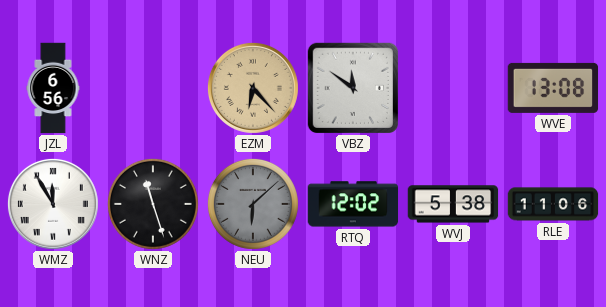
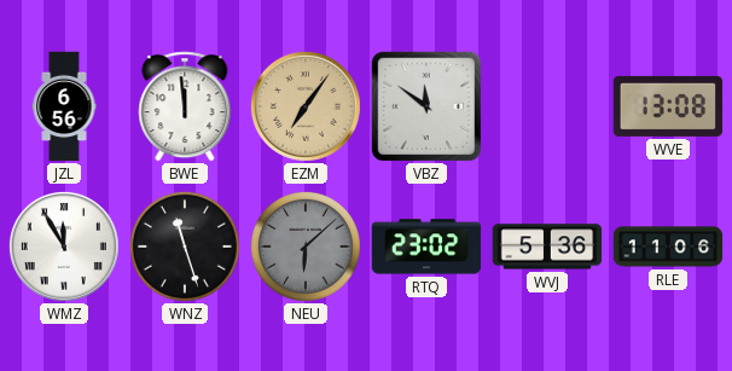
BWE: none -> 11:59 (185, 106)
EZM: 6:23 -> 7:06 (306, 106)
RTQ: 12:02 -> 23:02 (426, 247)
WVJ: 5:38 -> 5:36 (547, 247)
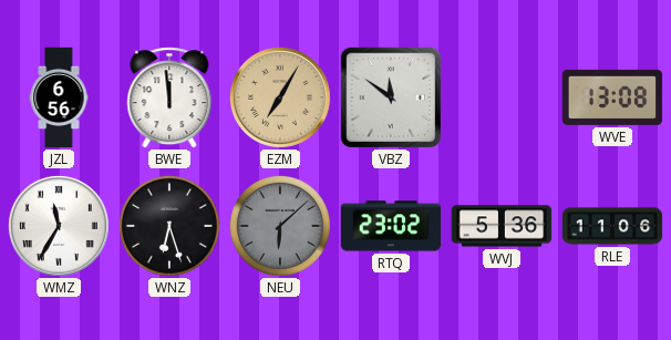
EZM: 7:06 -> 7:05 (280, 97)
WMZ: 11:55 -> 11:35 (59, 226)
WNZ: 11:27 -> 6:27 (169, 226)
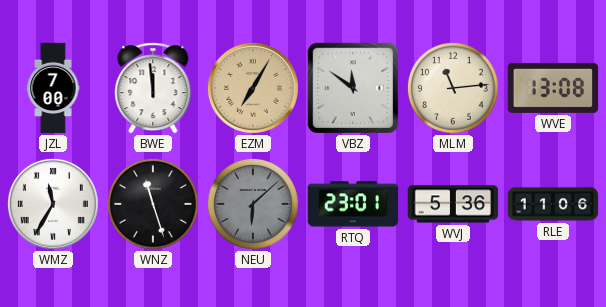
JZL: 6:56 -> 7:00 (53, 88)
MLM: none -> 11:14 (453, 88)
WNZ: 6:27 -> 11:27 (153, 204)
RTQ: 23:02 -> 23:01 (353, 204)
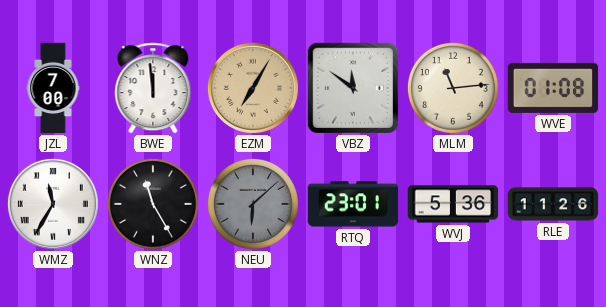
WVE: 13:08 -> 01:08 (553, 88)
WNZ: 11:27 -> 11:25 (153, 204)
RLE: 11:06 -> 11:26 (553, 204)
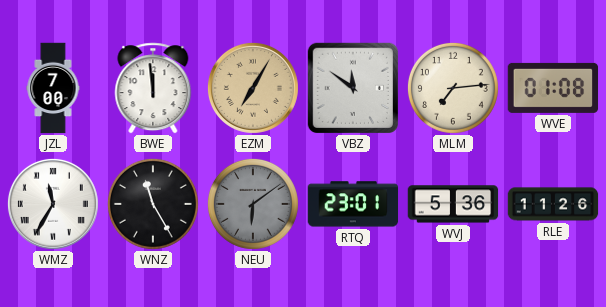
MLM: 11:14 -> 7:14 (453, 88)
NEU: 6:08 -> 6:09 (253, 204)
